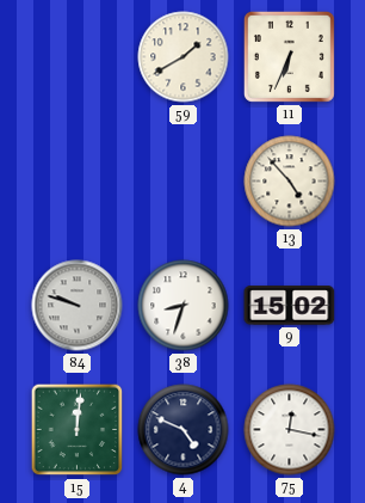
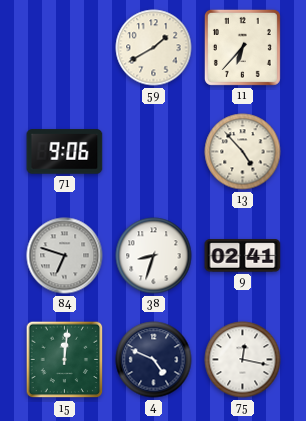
11: 6:34 -> 6:37 (242, 47)
71: none -> 9:06 (65, 152)
84: 9:48 -> 6:48 (65, 256)
9: 15:02 -> 02:41 (243, 256)
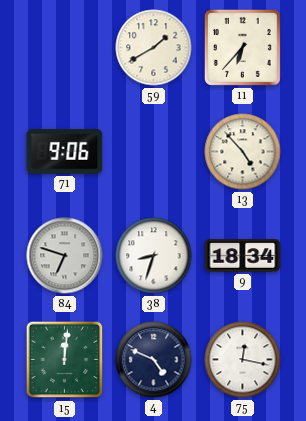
9: 02:41 -> 18:34 (243, 256)
